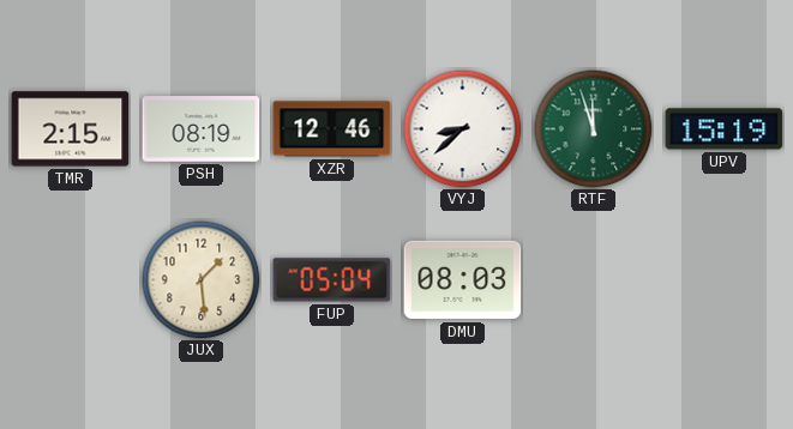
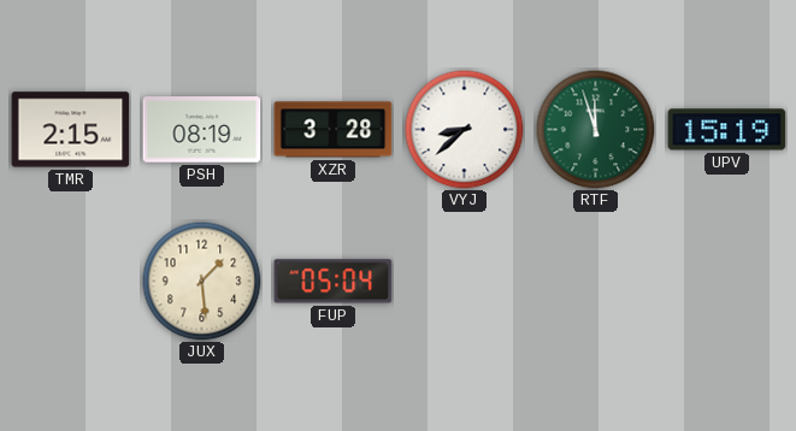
XZR: 12:46 -> 3:28 (334, 130)
DMU: 08:03 -> none (463, 280)
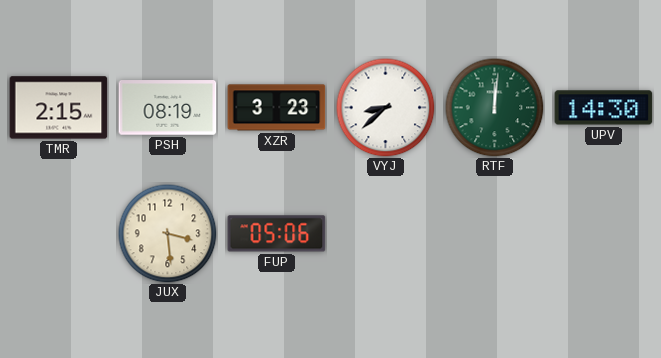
XZR: 3:28 -> 3:23 (277, 108)
RTF: 11:57 -> 12:01 (495, 108)
UPV: 15:19 -> 14:30 (604, 108)
JUX: 1:29 -> 3:29 (168, 234)
FUP: 05:04 -> 05:06 (277, 234)
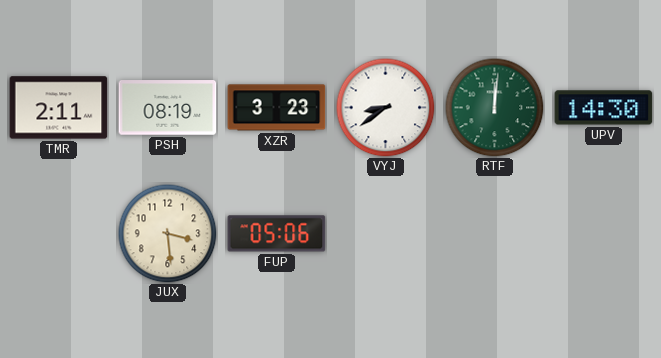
TMR: 2:15 -> 2:11 (59, 108)
VYJ: 8:38 -> 8:39 (386, 108)
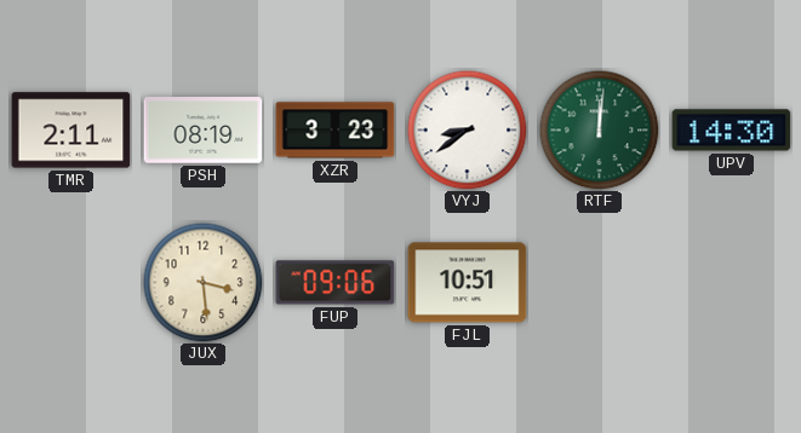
FUP: 05:06 -> 09:06 (336, 283)
FJL: none -> 10:51 (468, 283)
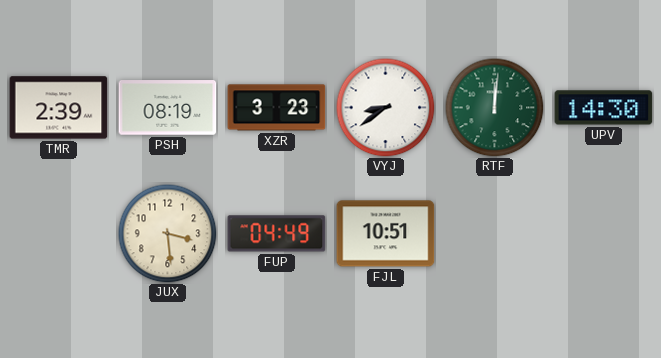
TMR: 2:11 -> 2:39 (59, 108)
FUP: 09:06 -> 04:49 (277, 234)
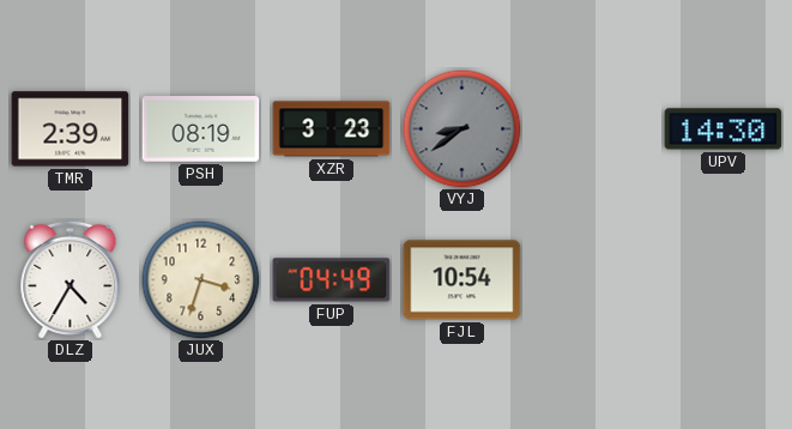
VYJ dial: white -> grey (462, 129)
RTF: 12:01 -> none (495, 108)
DLZ: none -> 4:35 (71, 279)
JUX: 3:29 -> 3:33 (201, 280)
FJL: 10:51 -> 10:54 (462, 280)
